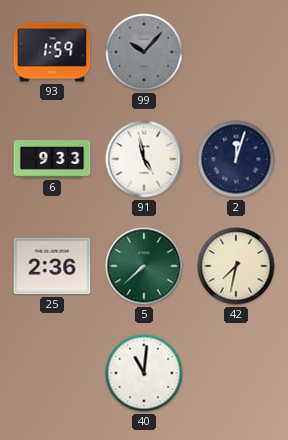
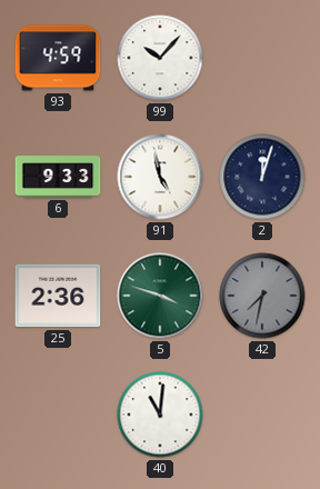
93: 1:59 -> 4:59 (58, 58)
99 dial: grey -> white (160, 58)
5: 7:38 -> 3:48 (160, 296)
42 dial: cream -> grey (262, 296)
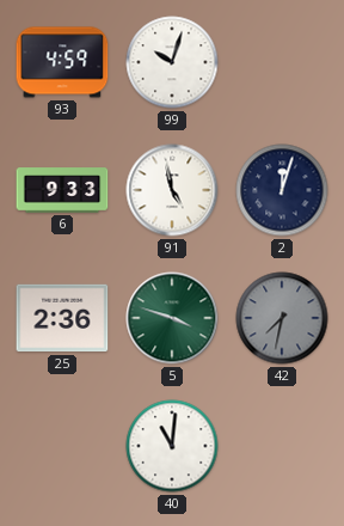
99: 10:07 -> 10:03 (172, 62)
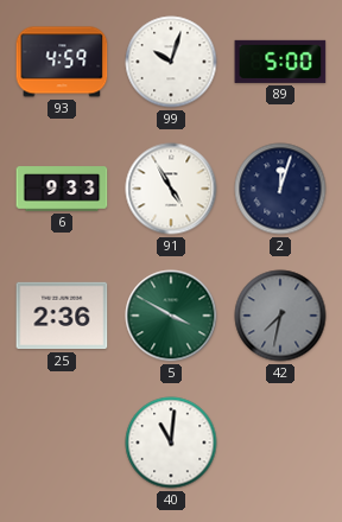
89: none -> 5:00 (280, 62)
91: 4:58 -> 4:55 (171, 189)
5: 3:48 -> 3:50 (171, 316)
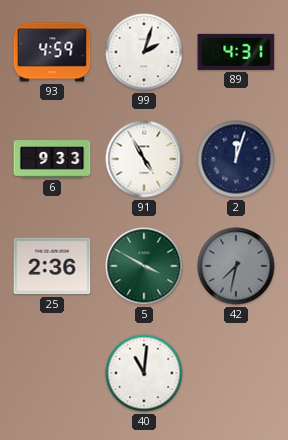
99: 10:03 -> 2:03 (144, 52)
89: 5:00 -> 4:31 (236, 52)
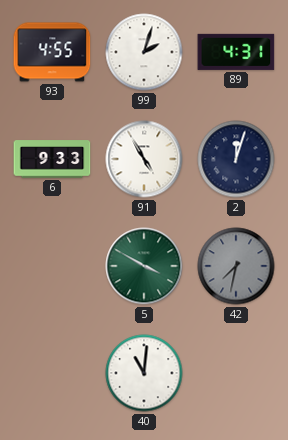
93: 4:59 -> 4:55 (52, 52)
25: 2:36 -> none (52, 266)
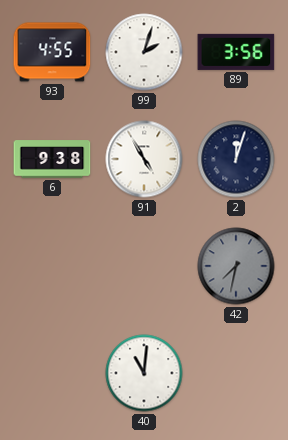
89: 4:31 -> 3:56 (236, 52)
6: 9:33 -> 9:38 (52, 159)
5: 3:50 -> none (144, 266)
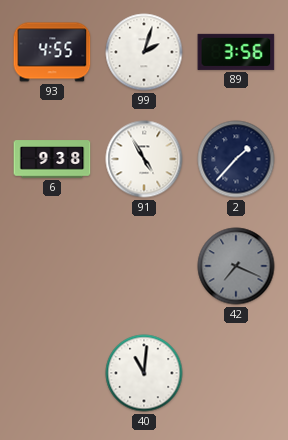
2: 12:03 -> 1:37 (236, 159)
42: 7:32 -> 7:19 (236, 266)
